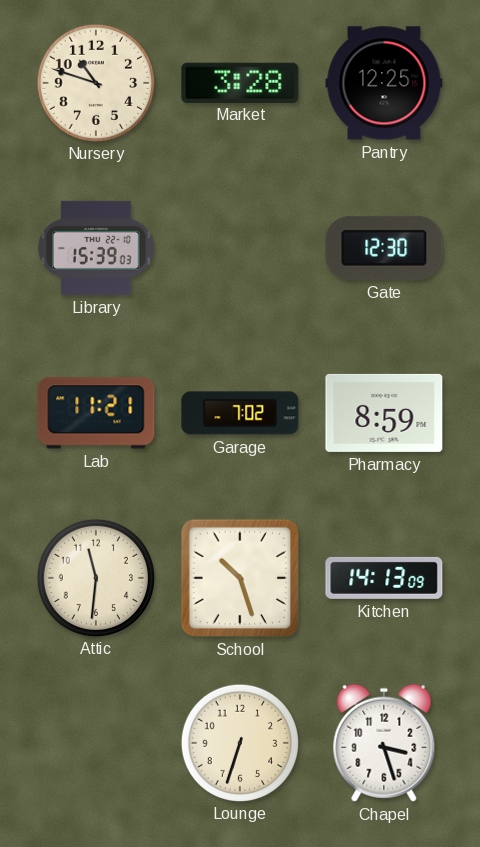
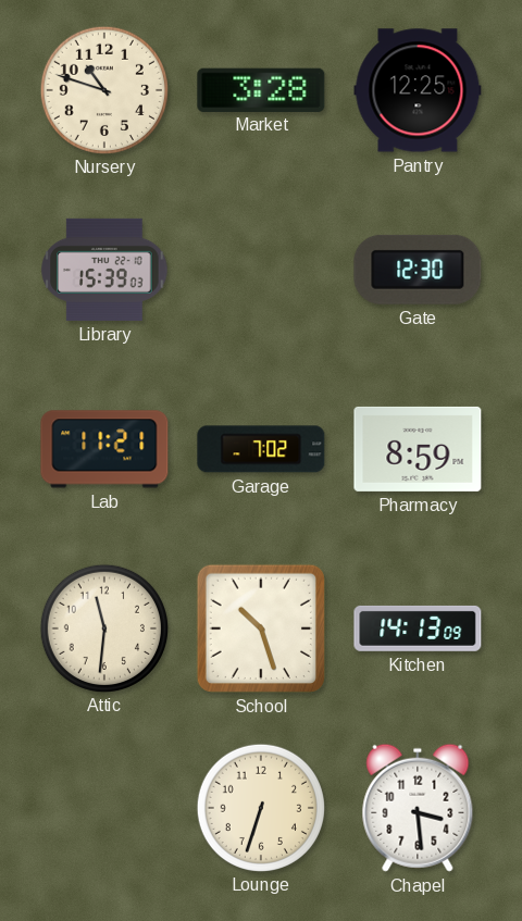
Chapel: 3:27 -> 3:29 (418, 808)
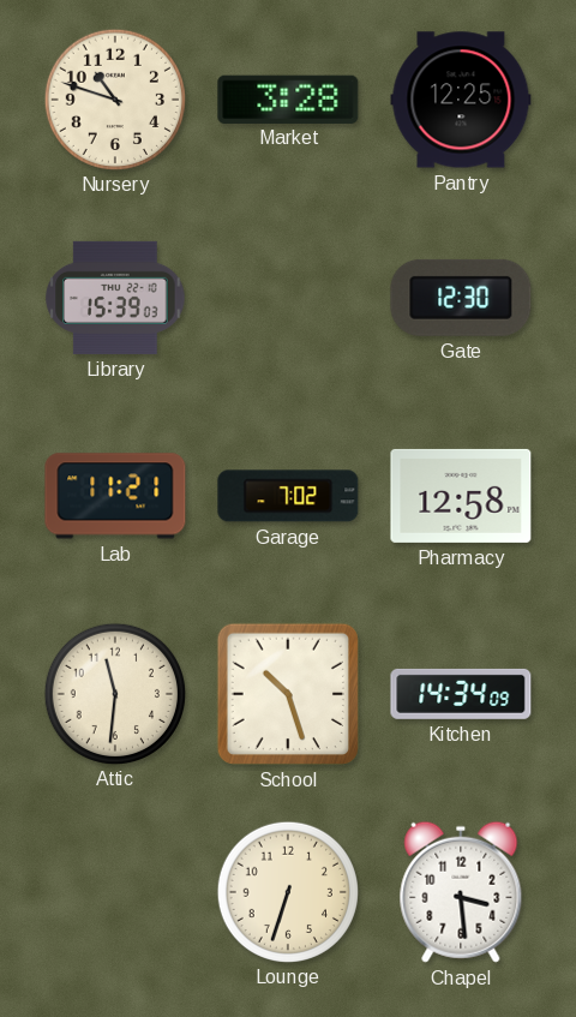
Pharmacy: 8:59 -> 12:58 (461, 496)
Kitchen: 14:13 -> 14:34 (461, 694)
